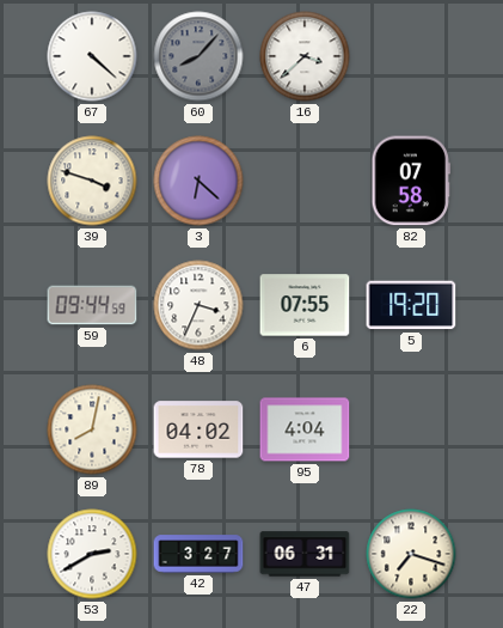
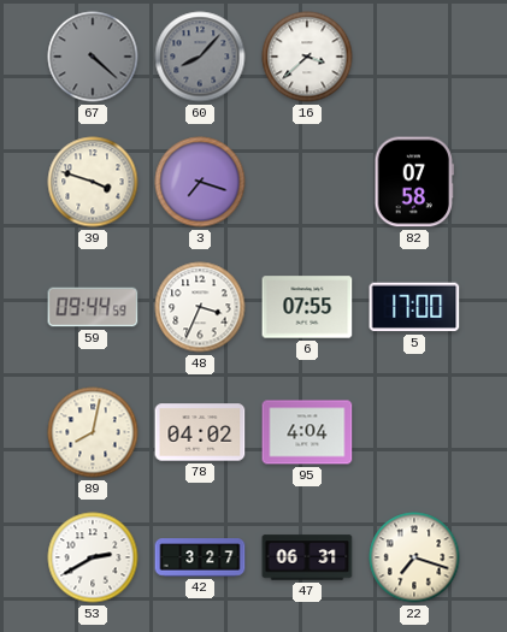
67 dial: white -> grey (93, 57)
3: 6:22 -> 7:18 (200, 182)
5: 19:20 -> 17:00 (414, 307)
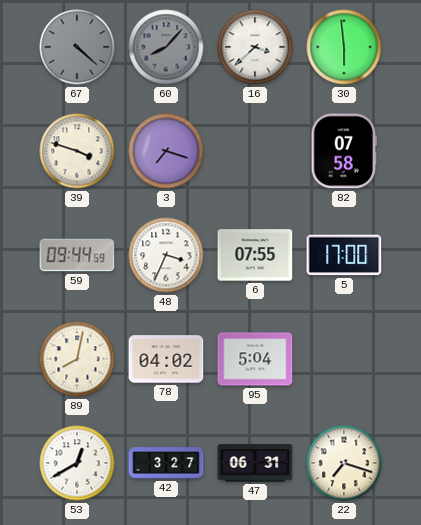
30: none -> 5:59 (344, 47)
95: 4:04 -> 5:04 (255, 359)
53: 2:40 -> 12:40 (77, 463)
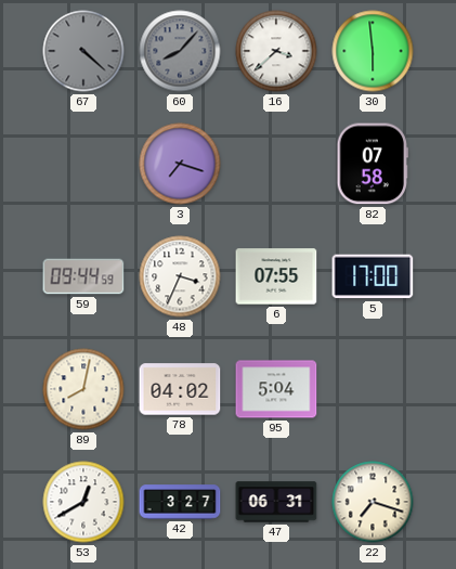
39: 3:48 -> none (77, 151)
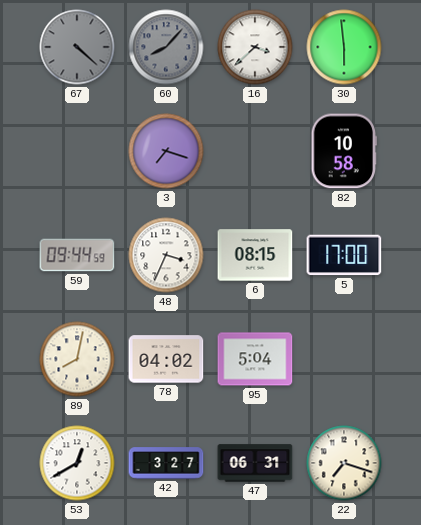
82: 07:58 -> 10:58 (343, 151)
6: 07:55 -> 08:15 (255, 255)
